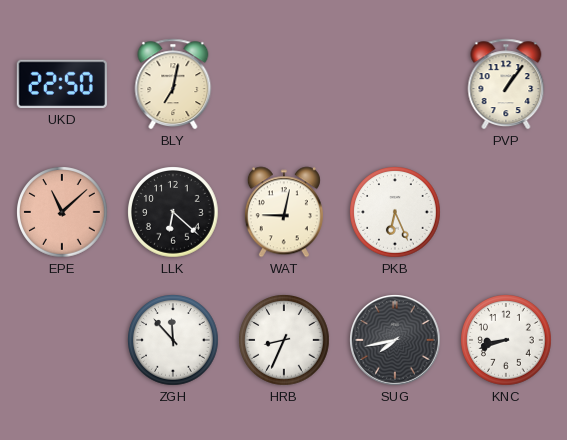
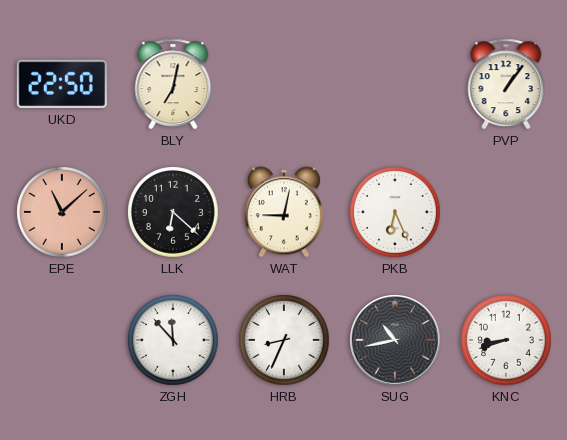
SUG: 7:43 -> 10:43 (396, 341)
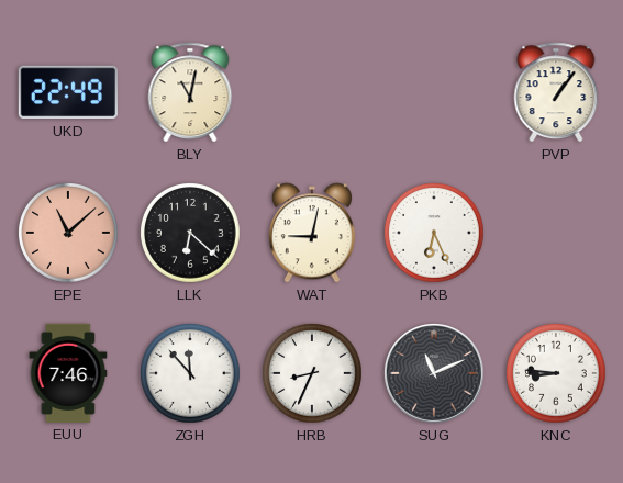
UKD: 22:50 -> 22:49 (68, 92)
BLY: 7:02 -> 11:02 (190, 92)
EUU: none -> 7:46 (68, 373)
SUG: 10:43 -> 11:11 (435, 374)
KNC: 8:42 -> 8:46 (556, 373)
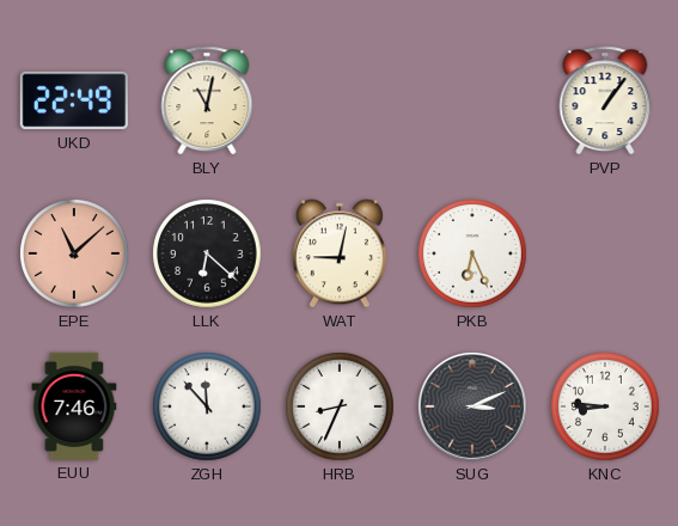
SUG: 11:11 -> 3:11 (474, 408)
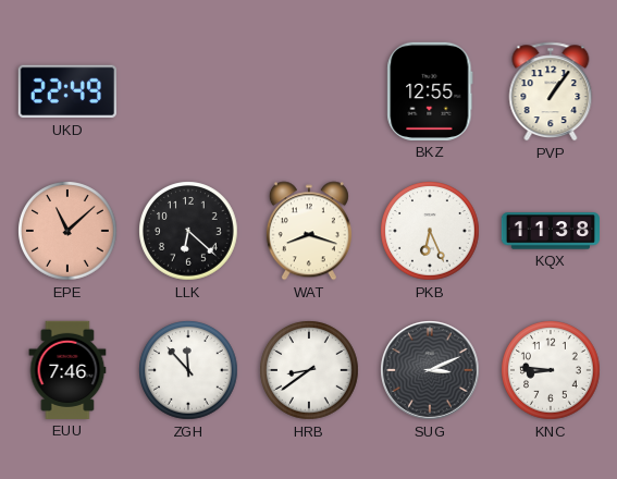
BLY: 11:02 -> none (207, 100)
BKZ: none -> 12:55 (430, 91)
WAT: 9:02 -> 8:18 (309, 231)
KQX: none -> 11:38 (550, 231)
HRB: 8:34 -> 8:39 (309, 370)
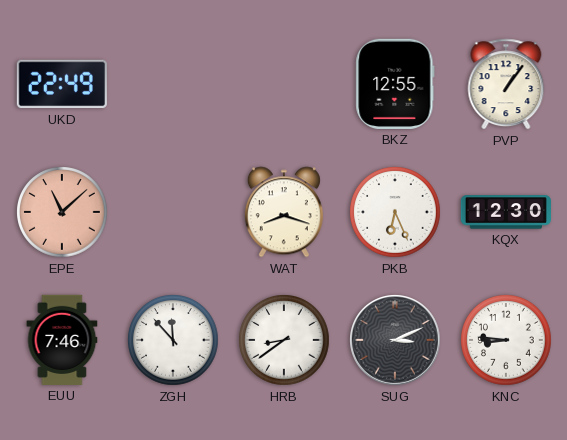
LLK: 6:22 -> none (188, 231)
KQX: 11:38 -> 12:30 (505, 212)
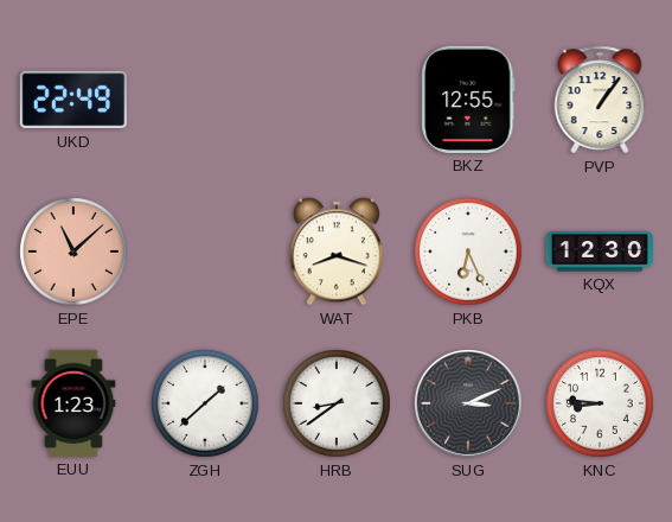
EUU: 7:46 -> 1:23 (73, 403)
ZGH: 11:53 -> 1:38 (205, 403)
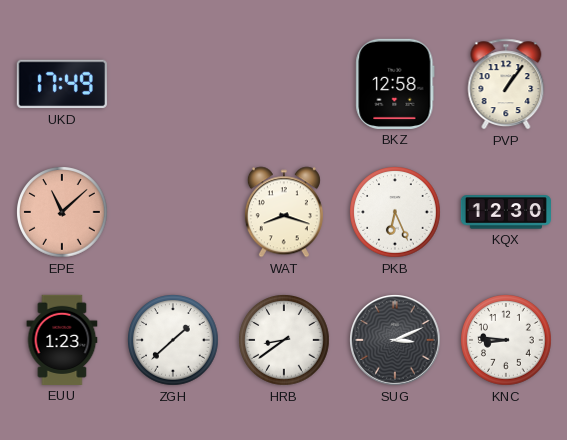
UKD: 22:49 -> 17:49 (62, 84)
BKZ: 12:55 -> 12:58 (395, 84)
